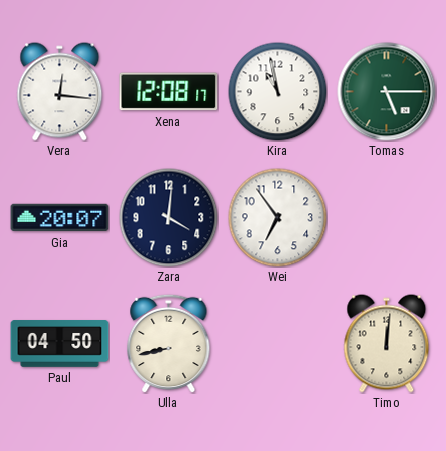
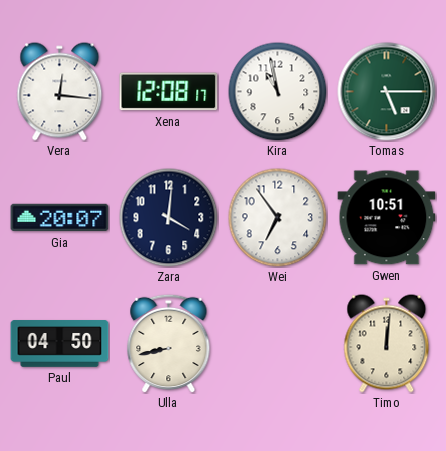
Gwen: none -> 10:51 (387, 218)
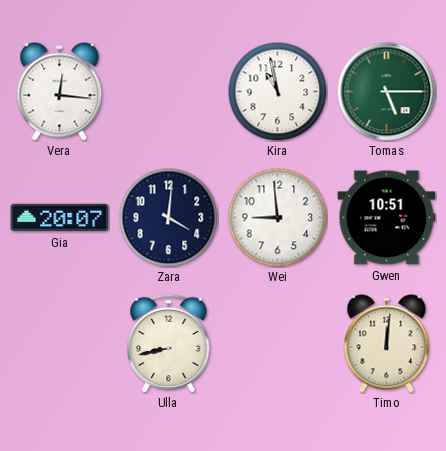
Xena: 12:08 -> none (169, 92)
Wei: 6:54 -> 8:59 (278, 218)
Paul: 04:50 -> none (60, 344)
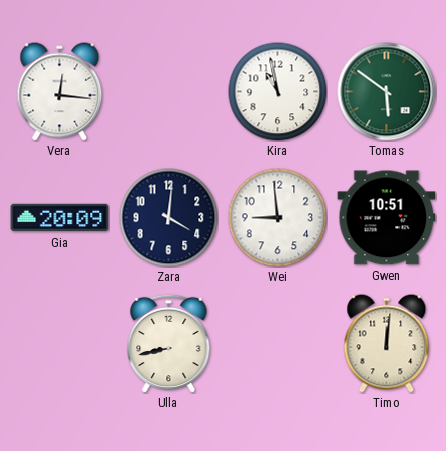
Tomas: 5:15 -> 5:51 (387, 92)
Gia: 20:07 -> 20:09 (60, 218)
